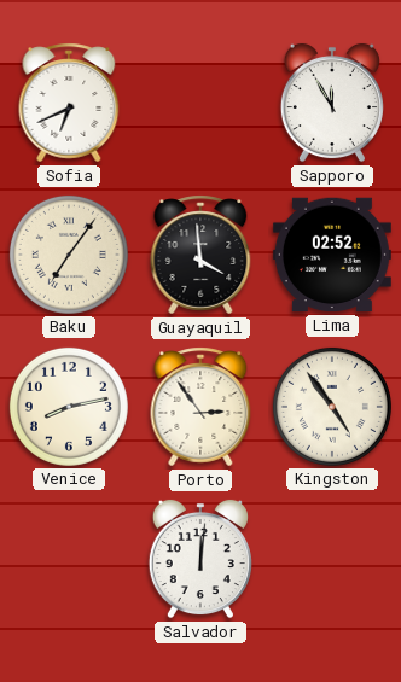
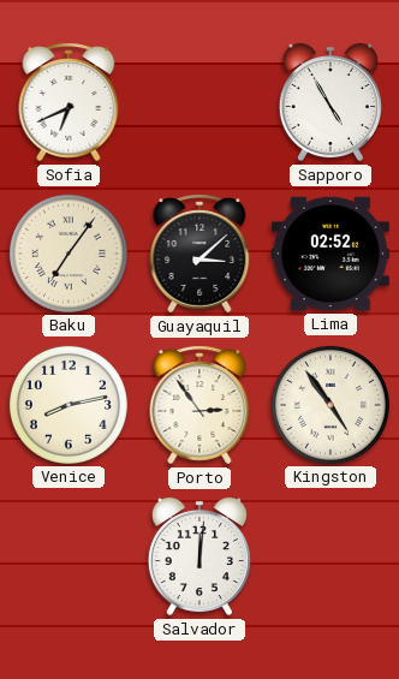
Sapporo: 11:55 -> 4:55 (330, 102)
Guayaquil: 3:59 -> 3:08 (199, 254)
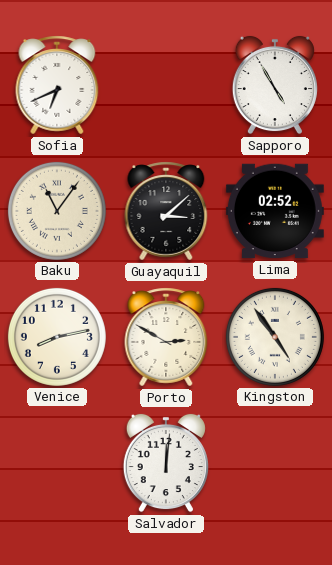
Baku: 7:06 -> 11:06 (57, 211)
Porto: 2:54 -> 2:50 (166, 337)
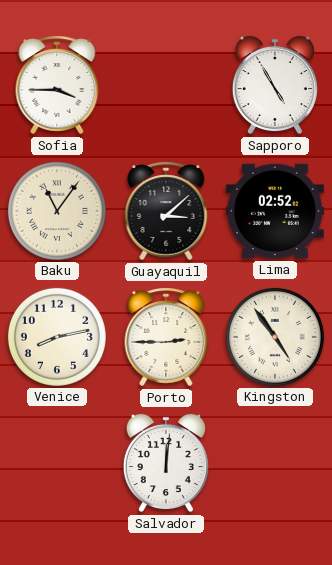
Sofia: 6:41 -> 3:45 (57, 85)
Porto: 2:50 -> 2:45 (166, 337)
